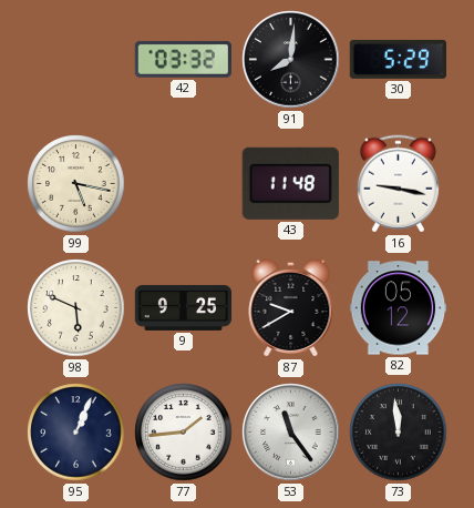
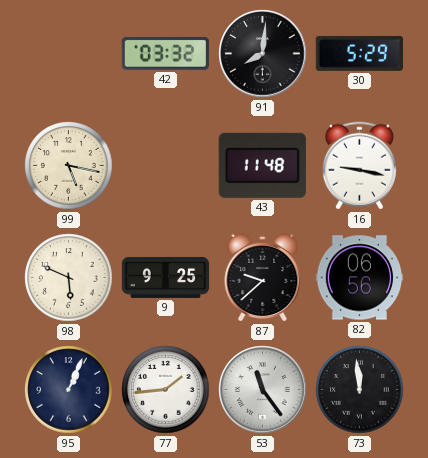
87: 9:40 -> 9:38 (263, 277)
82: 05:12 -> 06:56 (360, 278)
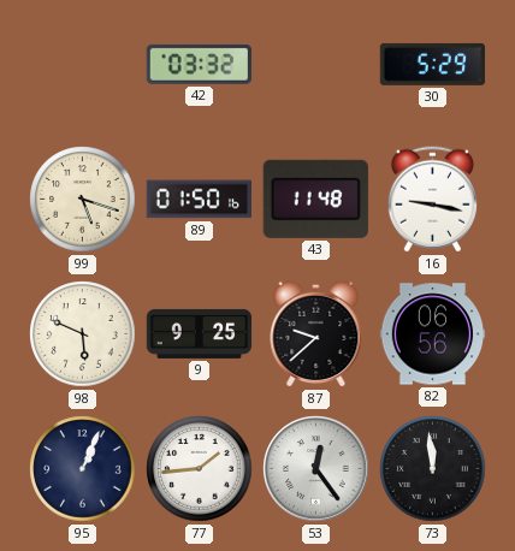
91: 8:01 -> none (263, 54)
99: 5:17 -> 5:18 (83, 200)
89: none -> 01:50 (199, 200)
53: 11:24 -> 12:24 (316, 469)
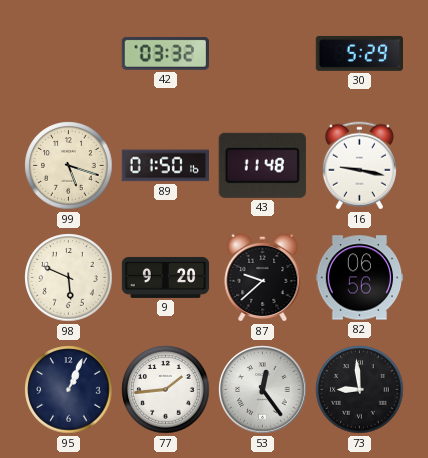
9: 9:25 -> 9:20 (166, 277)
73: 11:59 -> 8:59 (360, 390)
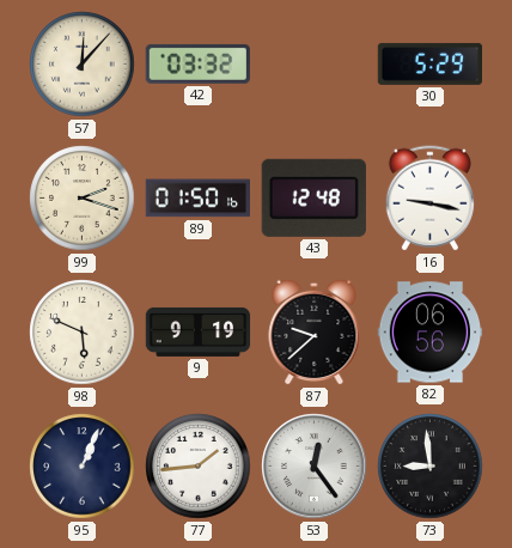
57: none -> 12:07 (83, 65)
99: 5:18 -> 2:18 (83, 199)
43: 11:48 -> 12:48 (313, 197)
9: 9:20 -> 9:19 (199, 331)
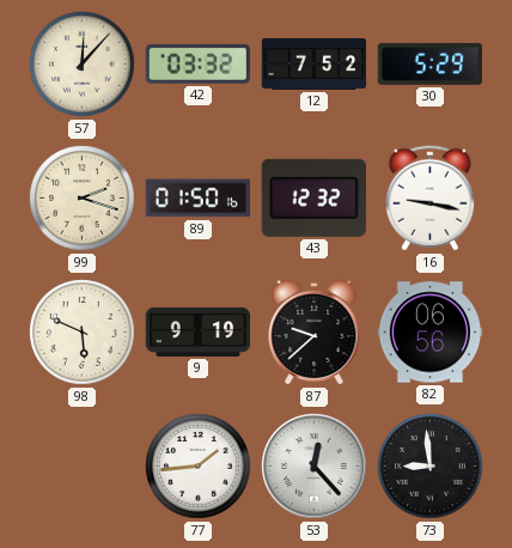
12: none -> 7:52 (315, 63)
43: 12:48 -> 12:32 (313, 197)
95: 1:04 -> none (83, 467)
53: 12:24 -> 12:23 (315, 467)
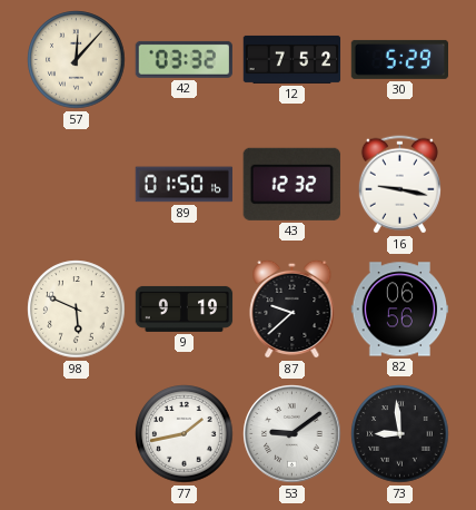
99: 2:18 -> none (83, 199)
77: 1:44 -> 1:43 (185, 434)
53: 12:23 -> 9:09 (292, 434)
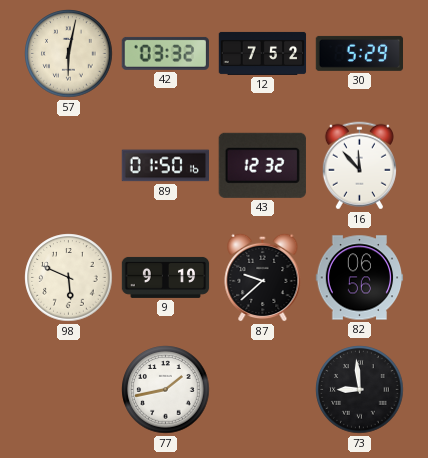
57: 12:07 -> 6:02 (69, 54)
16: 9:17 -> 11:53 (359, 166)
53: 9:09 -> none (292, 434)
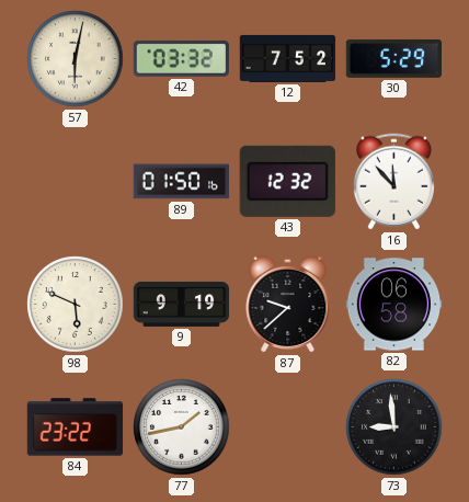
82: 06:56 -> 06:58 (394, 305)
84: none -> 23:22 (76, 427)
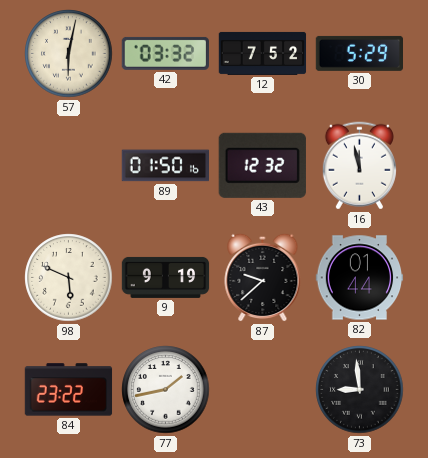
16: 11:53 -> 11:58 (359, 166)
82: 06:58 -> 01:44 (360, 278)
